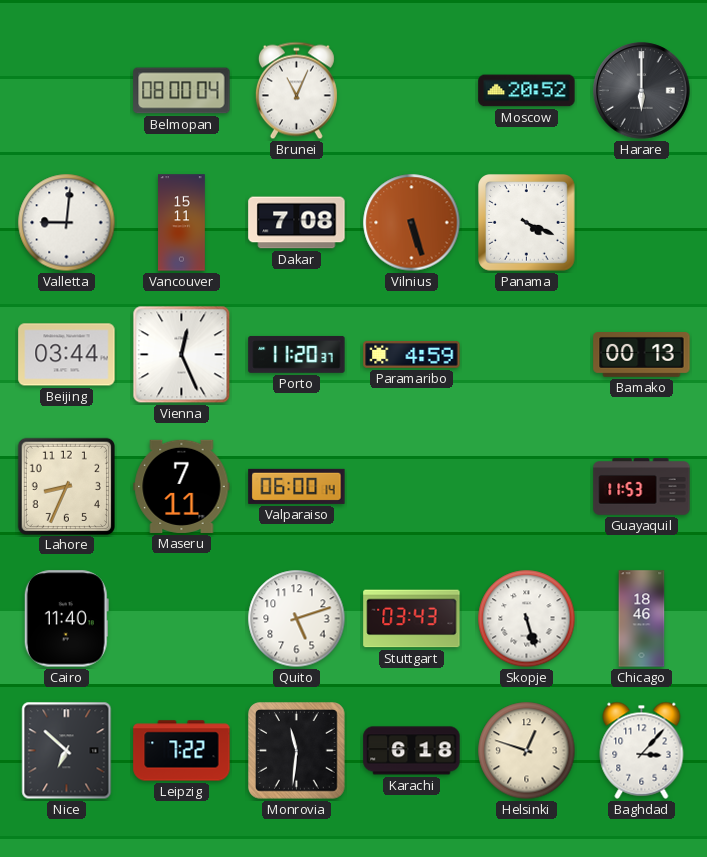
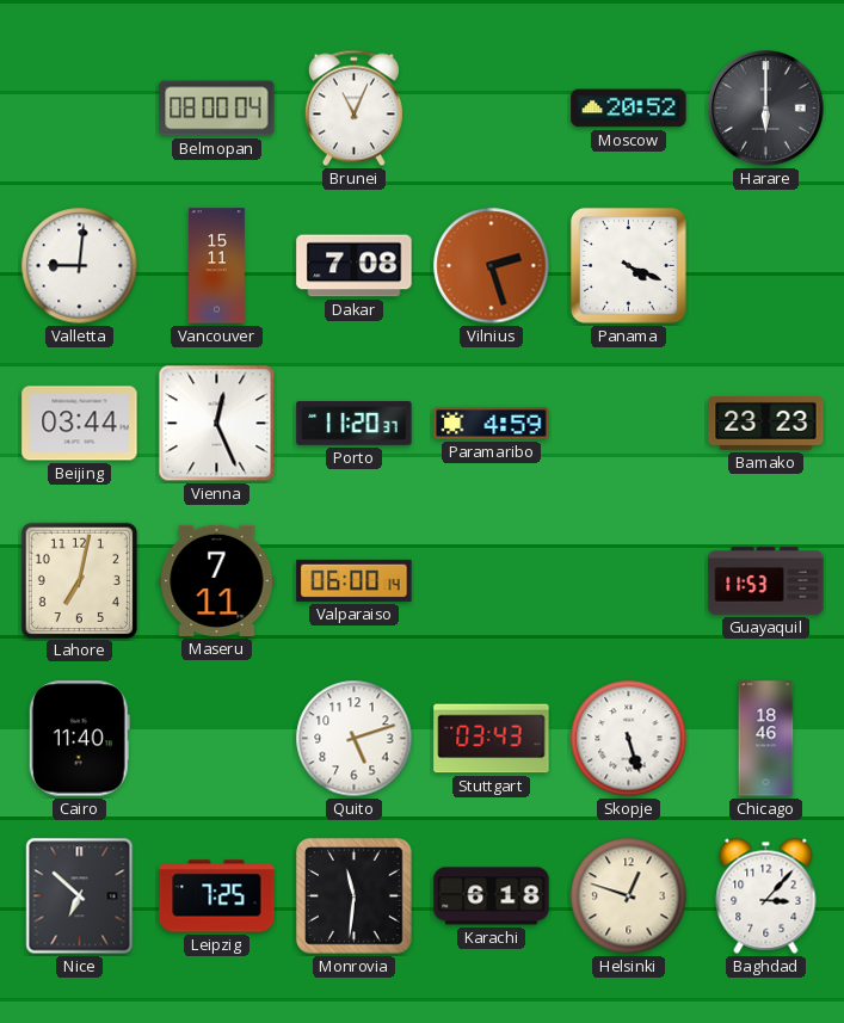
Vilnius: 5:27 -> 2:27 (492, 266)
Bamako: 00:13 -> 23:23 (766, 424)
Lahore: 8:34 -> 7:02 (79, 580)
Leipzig: 7:22 -> 7:25 (217, 896)
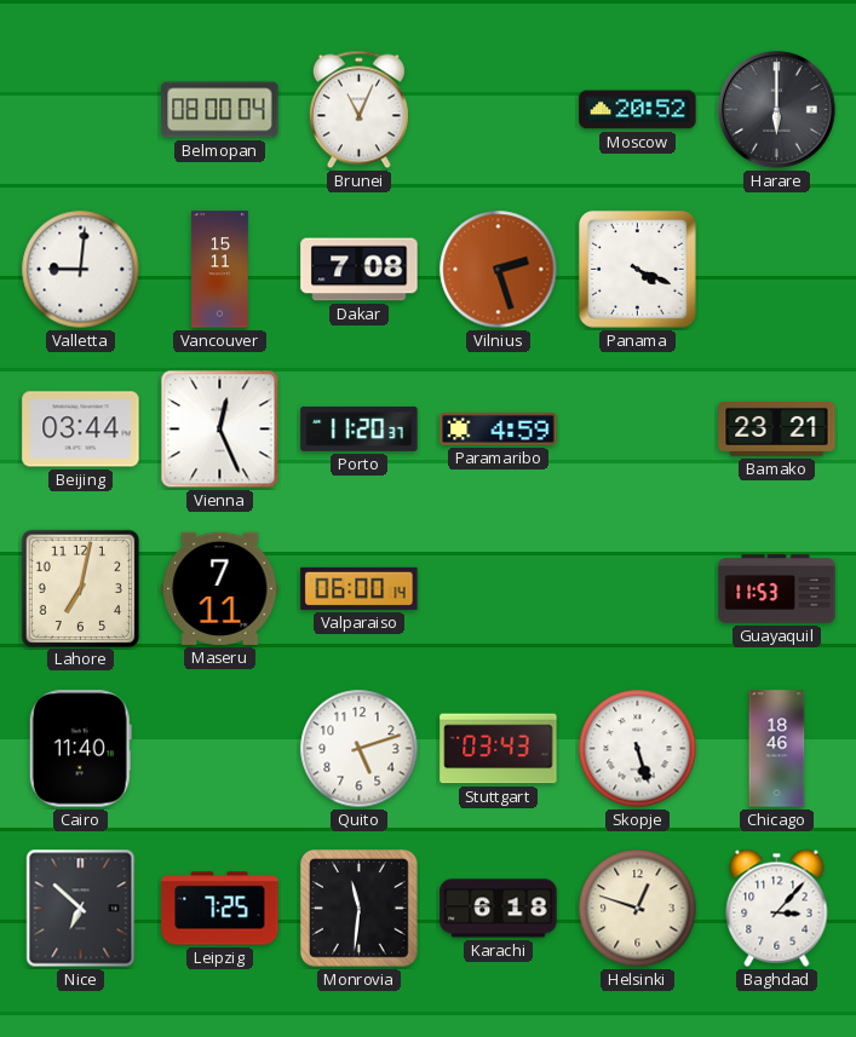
Bamako: 23:23 -> 23:21 (777, 430)
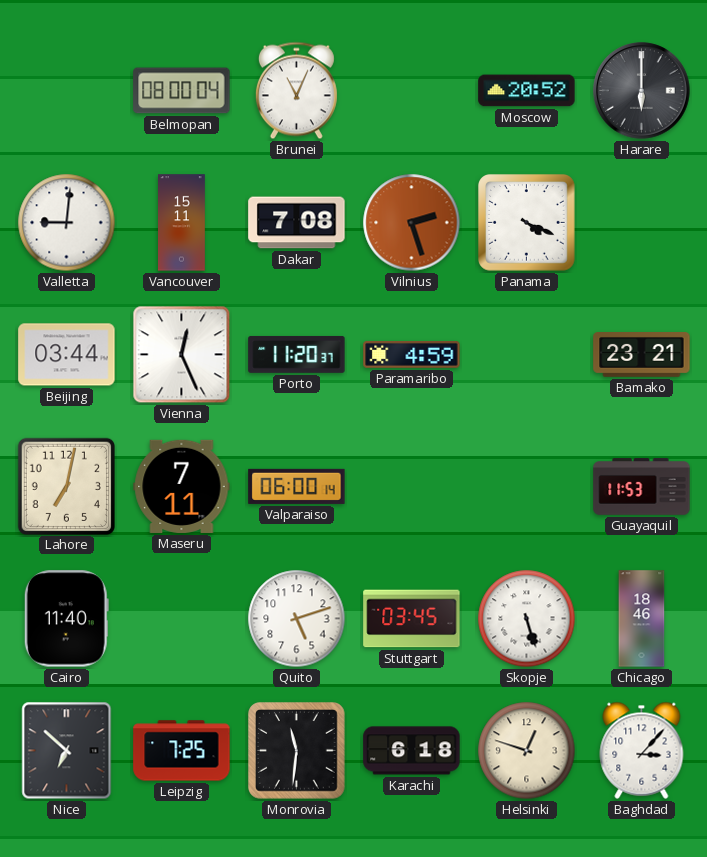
Stuttgart: 03:43 -> 03:45 (412, 619)
